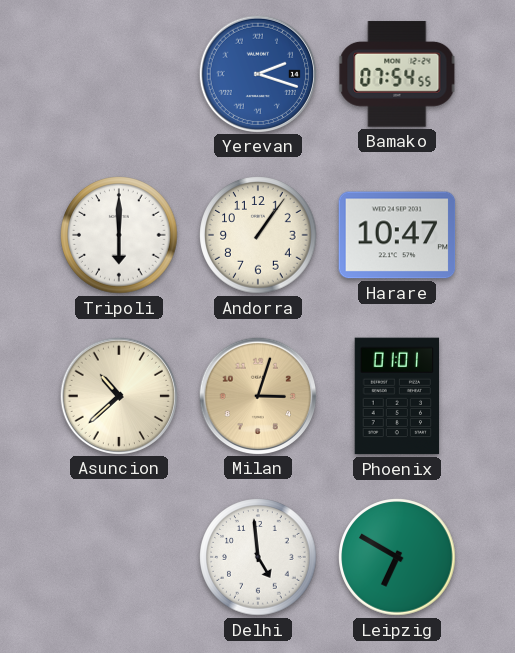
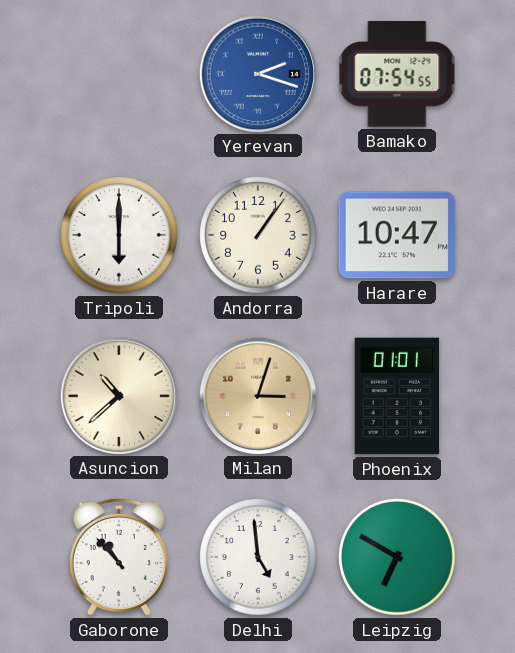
Gaborone: none -> 10:53 (119, 557)
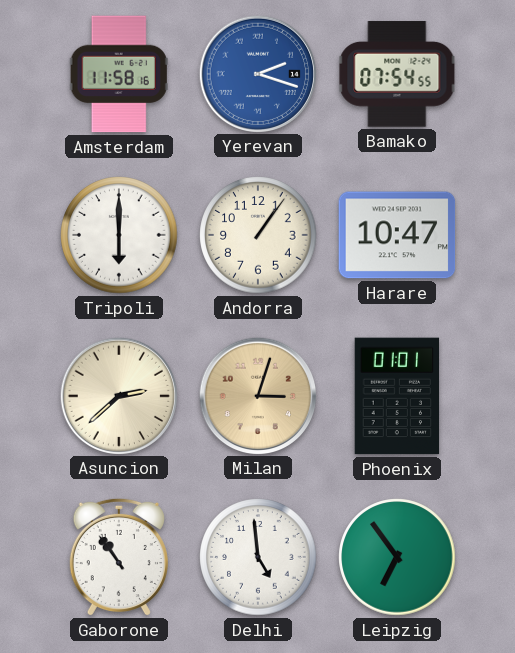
Amsterdam: none -> 11:58 (119, 74)
Asuncion: 10:38 -> 2:38 (118, 395)
Gaborone: 10:53 -> 10:54 (119, 557)
Leipzig: 6:50 -> 6:54 (397, 557)
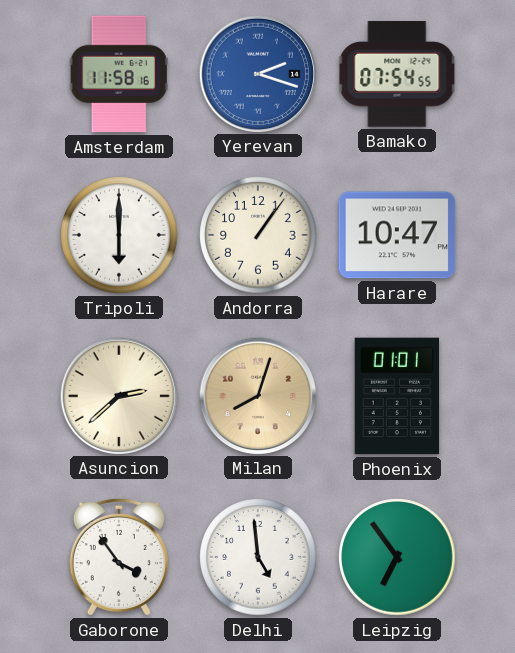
Milan: 3:03 -> 8:03 (257, 395)
Gaborone: 10:54 -> 3:54 (119, 557)
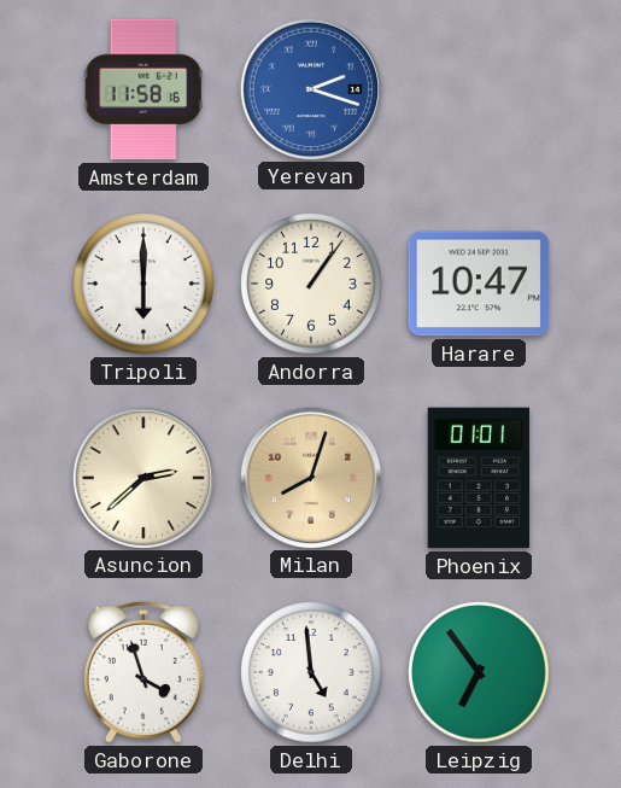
Bamako: 07:54 -> none (397, 74)
Gaborone: 3:54 -> 3:57 (143, 672)
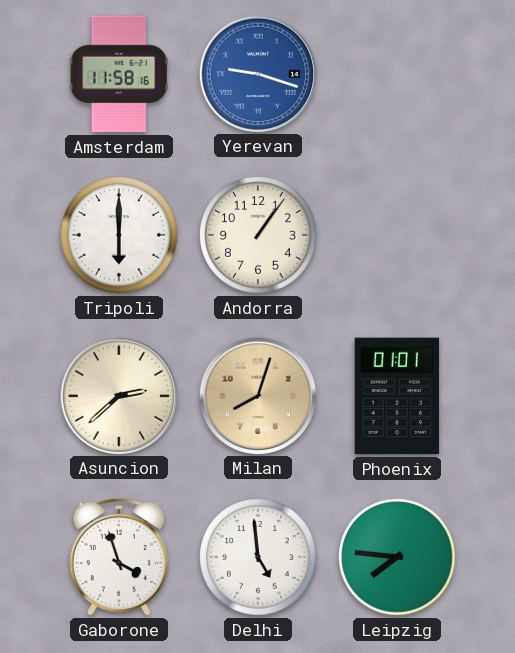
Yerevan: 2:18 -> 9:18 (257, 73)
Harare: 10:47 -> none (479, 284)
Leipzig: 6:54 -> 7:46 (397, 557)
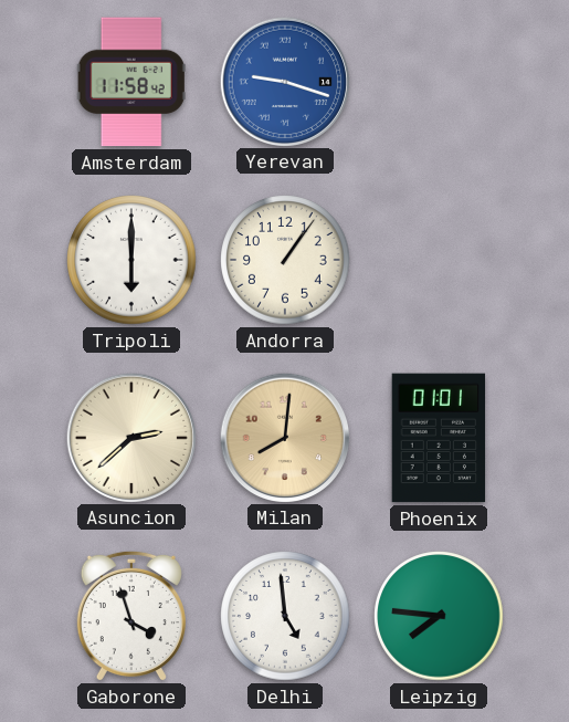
Amsterdam: 11:58:16 -> 11:58:42 (131, 82)
Milan: 8:03 -> 8:01 (284, 437)
